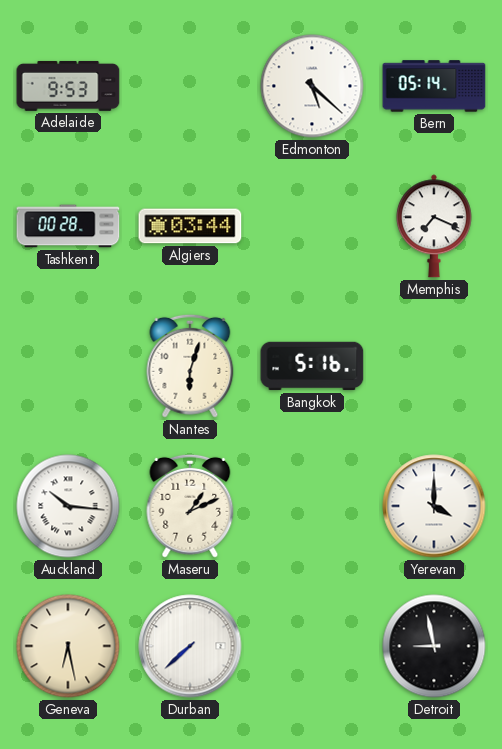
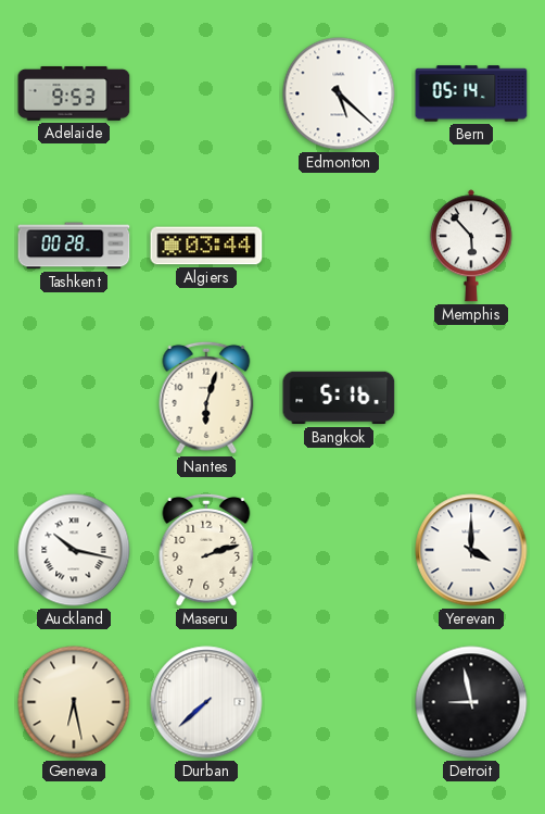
Memphis: 7:19 -> 5:53 (471, 246)
Auckland: 10:16 -> 10:17 (74, 550)
Maseru: 1:11 -> 2:12 (206, 550)
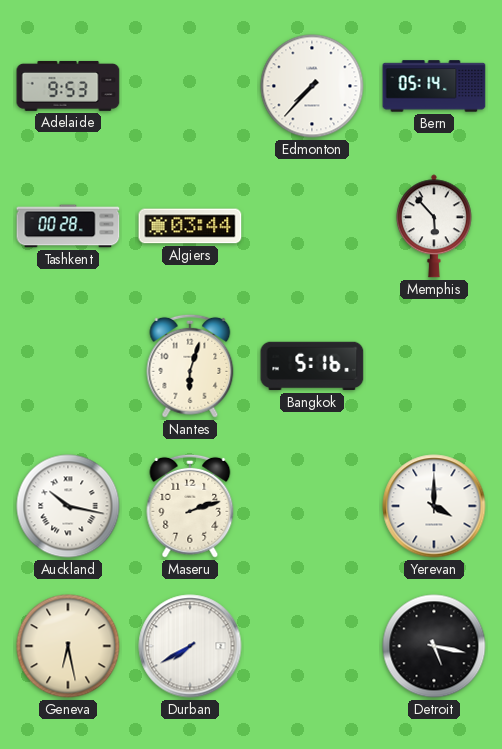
Edmonton: 5:22 -> 7:37 (312, 86)
Durban: 7:38 -> 7:40 (190, 646)
Detroit: 8:58 -> 5:17 (434, 646)
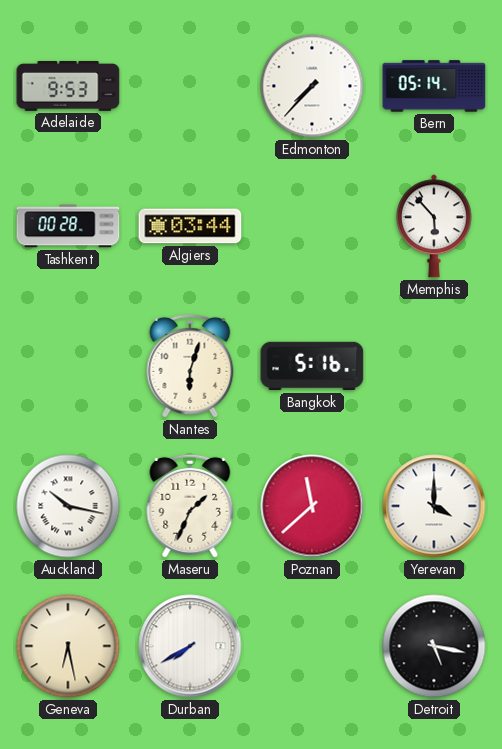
Maseru: 2:12 -> 1:34 (190, 506)
Poznan: none -> 11:38 (312, 506)
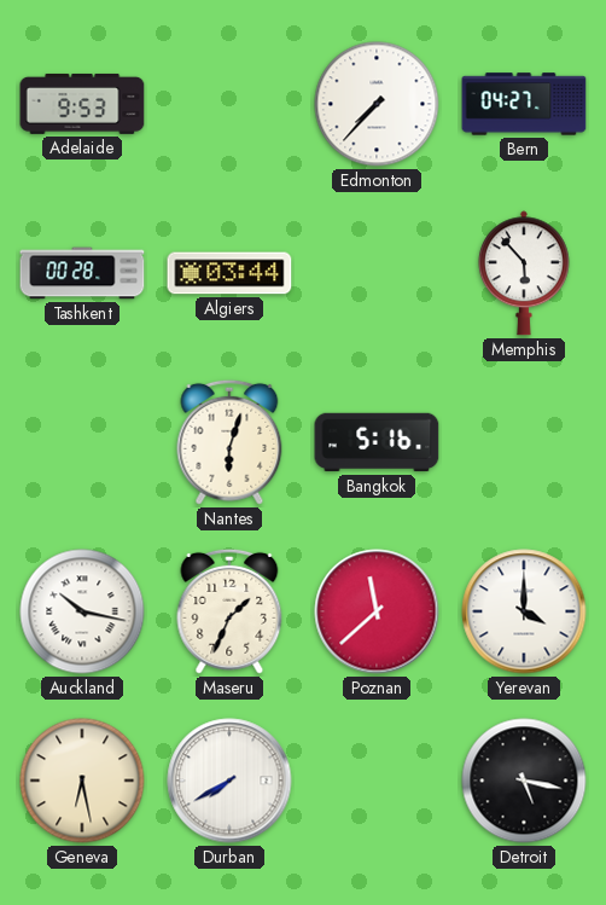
Bern: 05:14 -> 04:27 (524, 104)
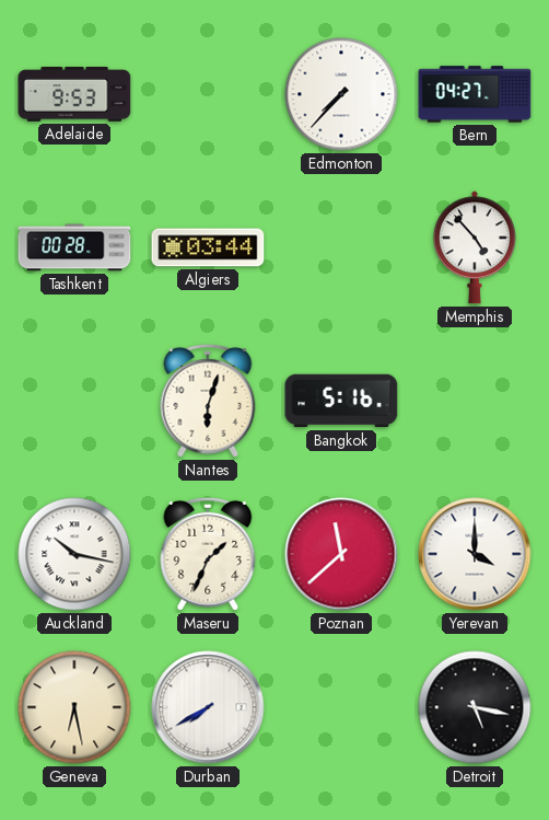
Memphis: 5:53 -> 4:53 (475, 247)
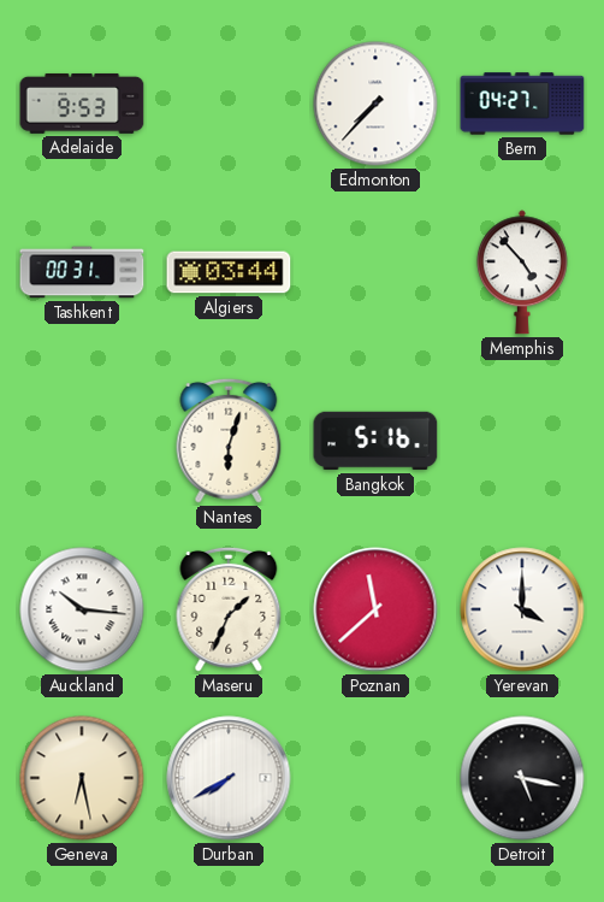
Tashkent: 00:28 -> 00:31 (82, 272)
Auckland: 10:17 -> 10:16 (82, 609)
